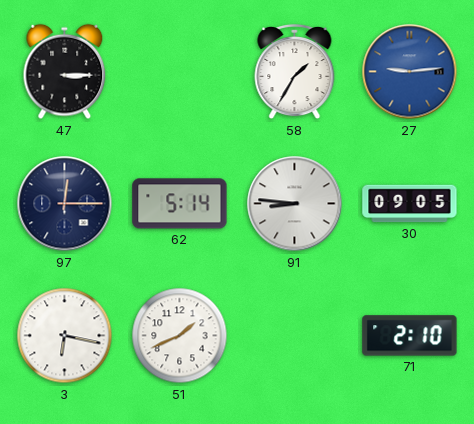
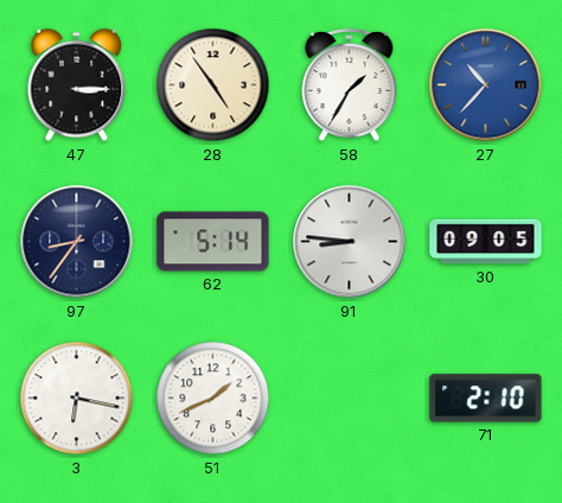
28: none -> 4:54 (213, 85)
27: 9:14 -> 10:37 (486, 85)
97: 12:15 -> 8:36 (77, 242)
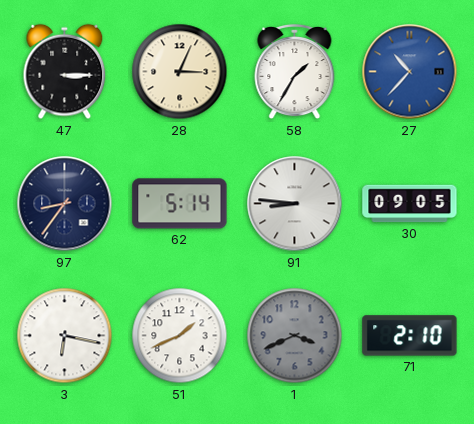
28: 4:54 -> 3:04 (180, 72)
1: none -> 3:41 (295, 336)
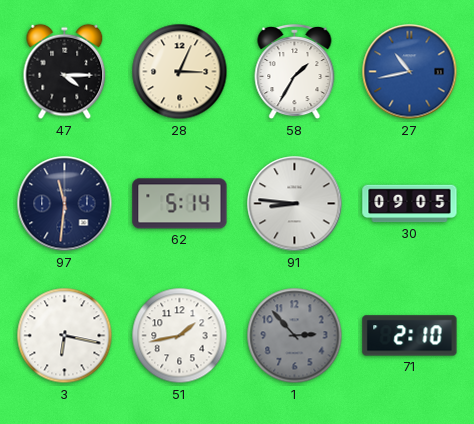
47: 3:15 -> 4:15 (65, 72)
27: 10:37 -> 10:43 (410, 72)
97: 8:36 -> 11:31 (65, 204)
51: 1:41 -> 1:43 (180, 336)
1: 3:41 -> 2:53 (295, 336)
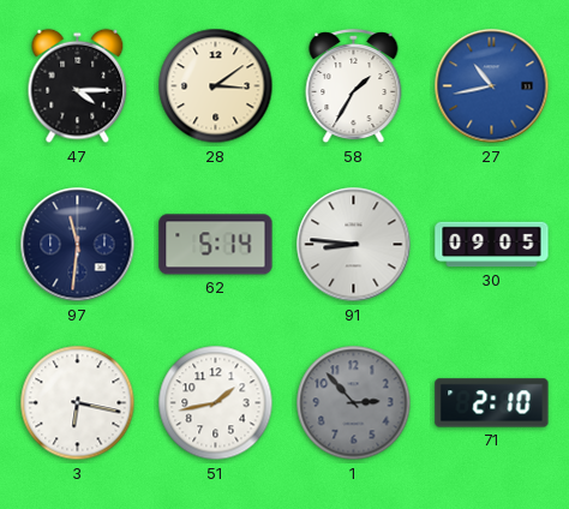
28: 3:04 -> 3:09 (216, 86)
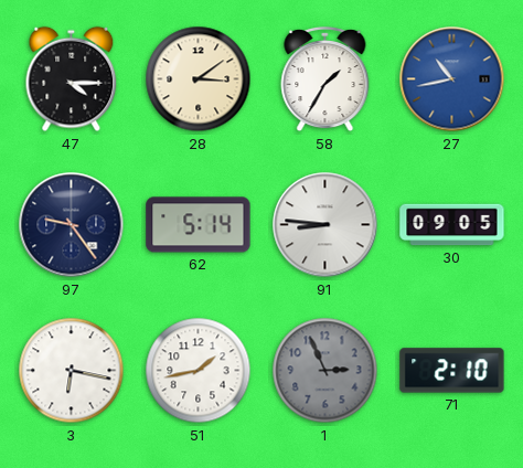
97: 11:31 -> 9:24 (72, 225)
1: 2:53 -> 2:56 (325, 371)
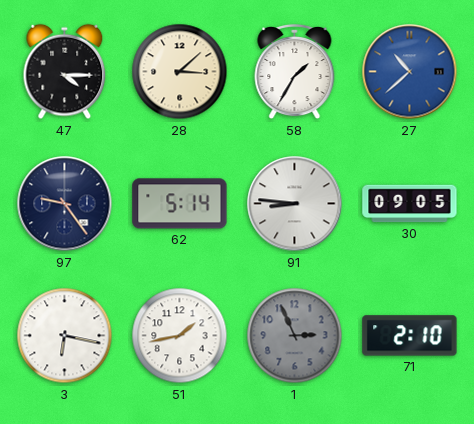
28: 3:09 -> 3:08 (180, 72)
27: 10:43 -> 10:38 (410, 72)
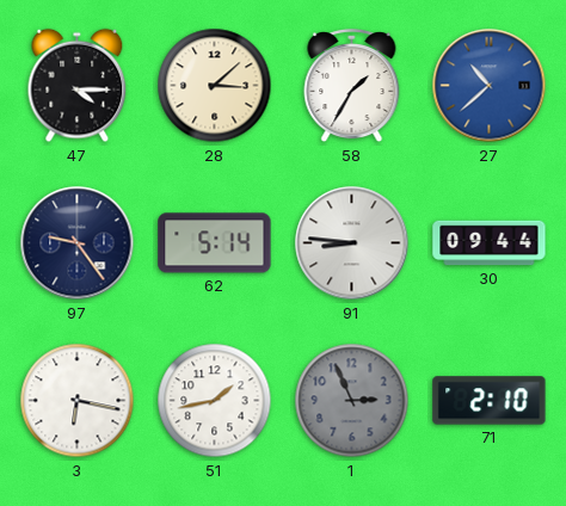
30: 09:05 -> 09:44 (490, 243)
